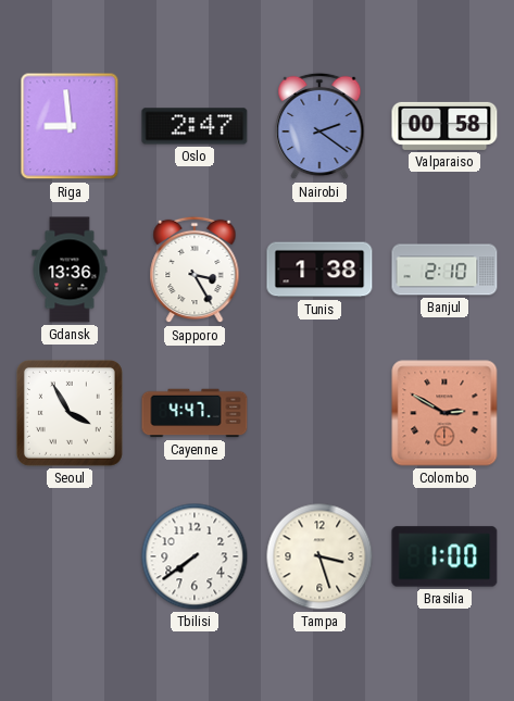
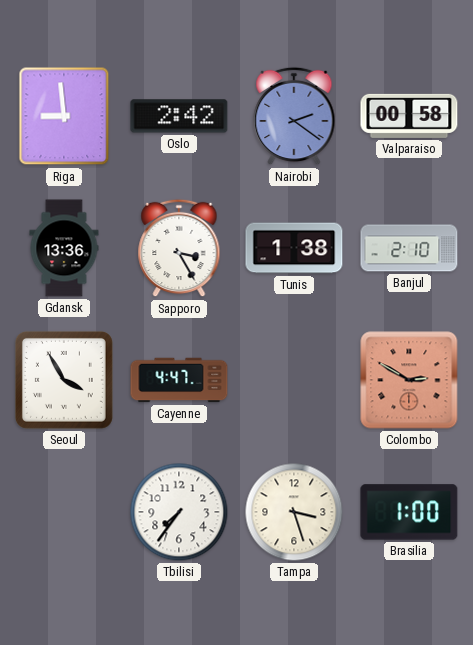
Oslo: 2:47 -> 2:42 (179, 116)
Tbilisi: 7:39 -> 7:36 (179, 512)
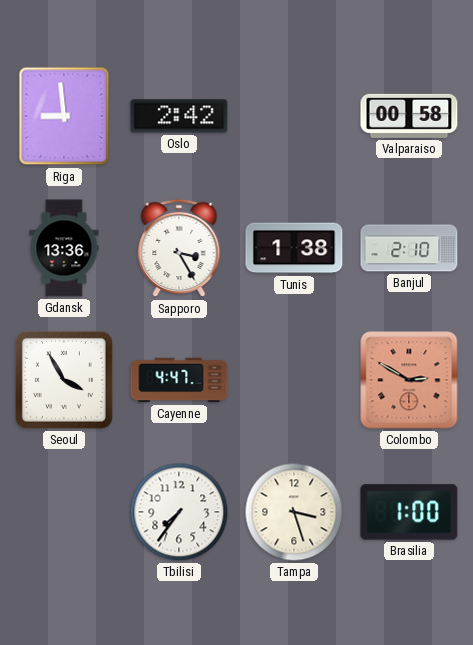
Nairobi: 2:21 -> none (294, 116)
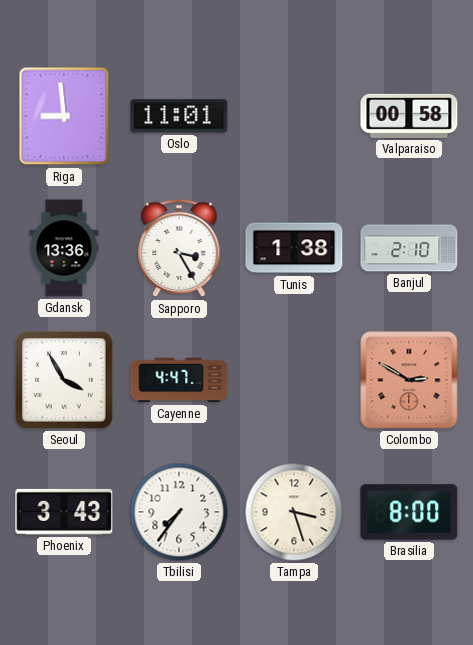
Oslo: 2:42 -> 11:01 (179, 116)
Phoenix: none -> 3:43 (64, 512)
Brasilia: 1:00 -> 8:00 (409, 512)
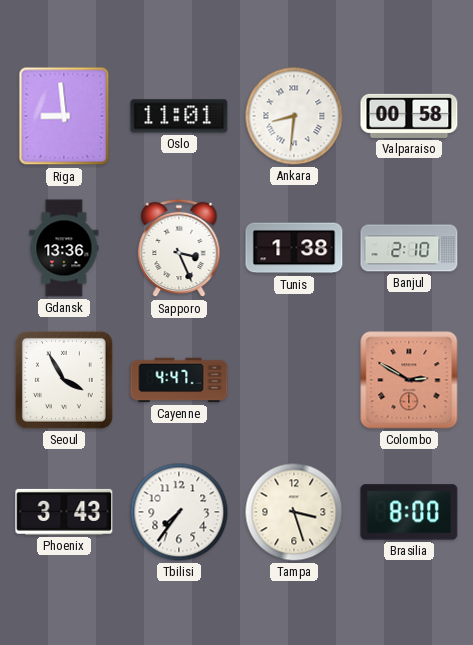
Ankara: none -> 8:31 (294, 116)
Sapporo: 3:25 -> 3:26 (179, 248)
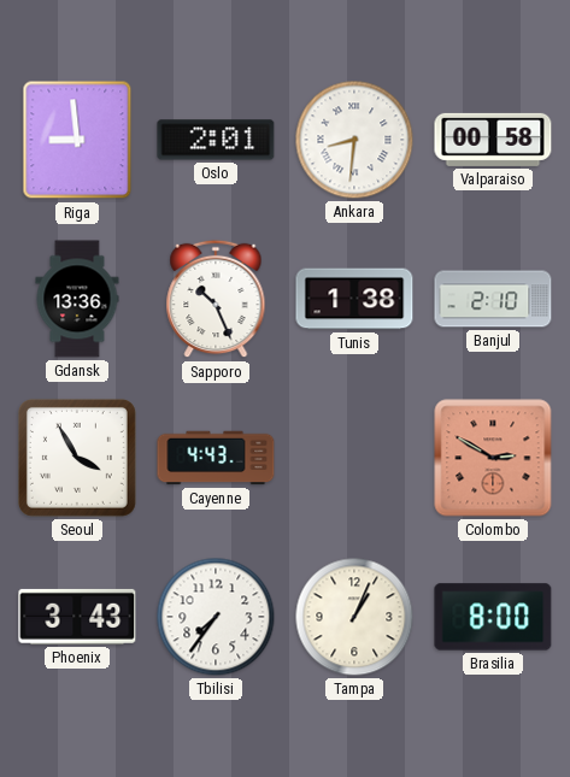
Oslo: 11:01 -> 2:01 (216, 140)
Sapporo: 3:26 -> 10:26 (216, 299)
Cayenne: 4:47 -> 4:43 (216, 458)
Tampa: 3:27 -> 1:04 (354, 617)
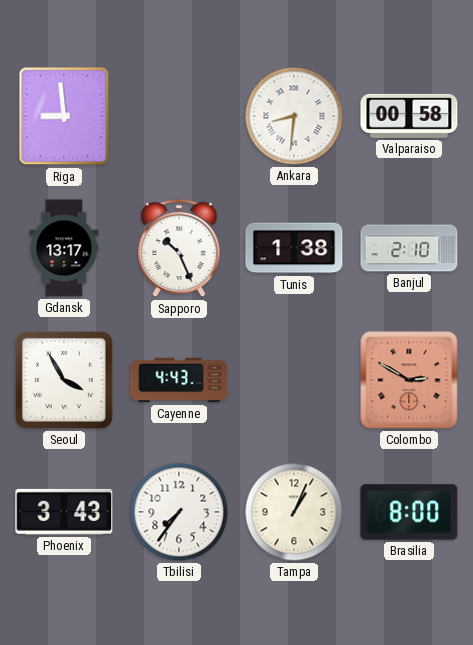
Oslo: 2:01 -> none (216, 140)
Gdansk: 13:36 -> 13:17 (64, 248)
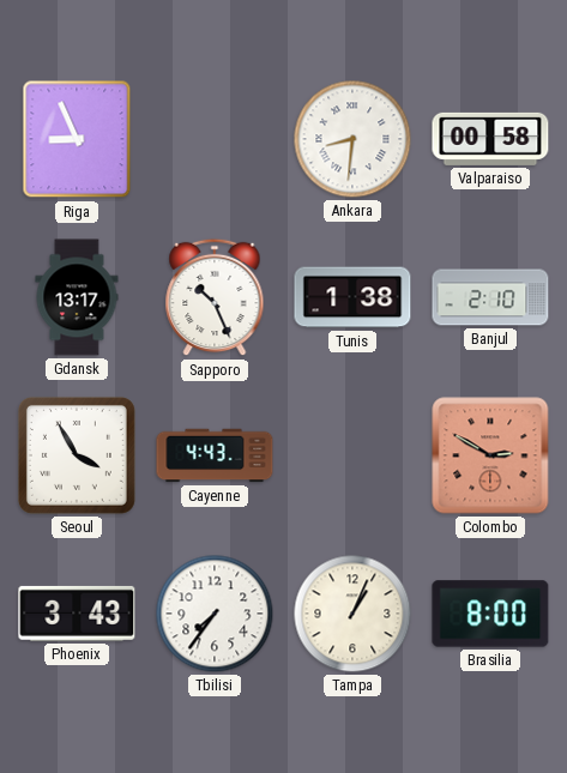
Riga: 8:59 -> 8:56 (77, 139)
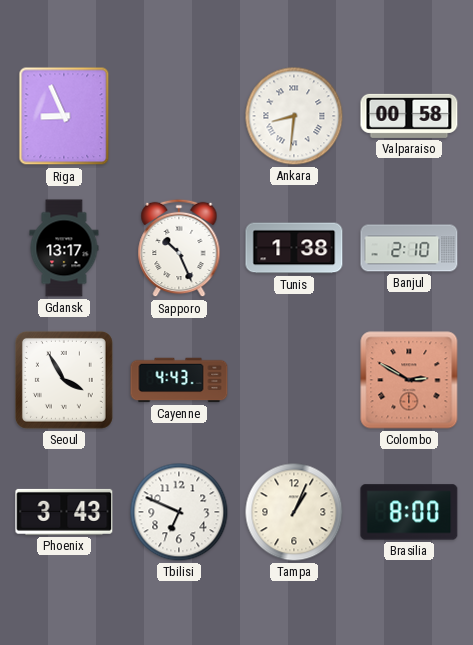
Tbilisi: 7:36 -> 6:49 (179, 512)
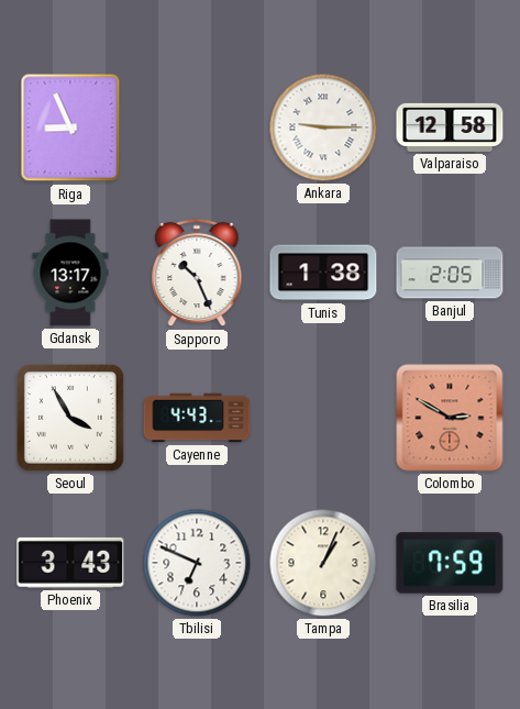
Ankara: 8:31 -> 9:15 (323, 128)
Valparaiso: 00:58 -> 12:58 (450, 128)
Banjul: 2:10 -> 2:05 (450, 273)
Brasilia: 8:00 -> 7:59 (450, 563)
